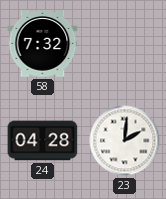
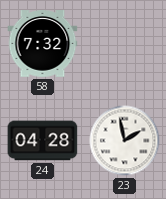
23: 2:01 -> 1:58 (125, 141)
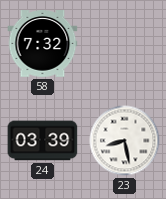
24: 04:28 -> 03:39 (43, 141)
23: 1:58 -> 8:28 (125, 141)
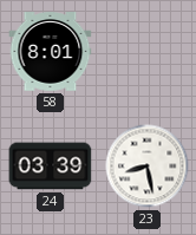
58: 7:32 -> 8:01 (51, 52)
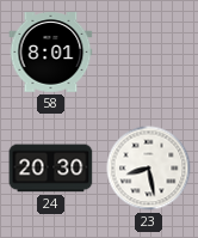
24: 03:39 -> 20:30 (51, 169)
